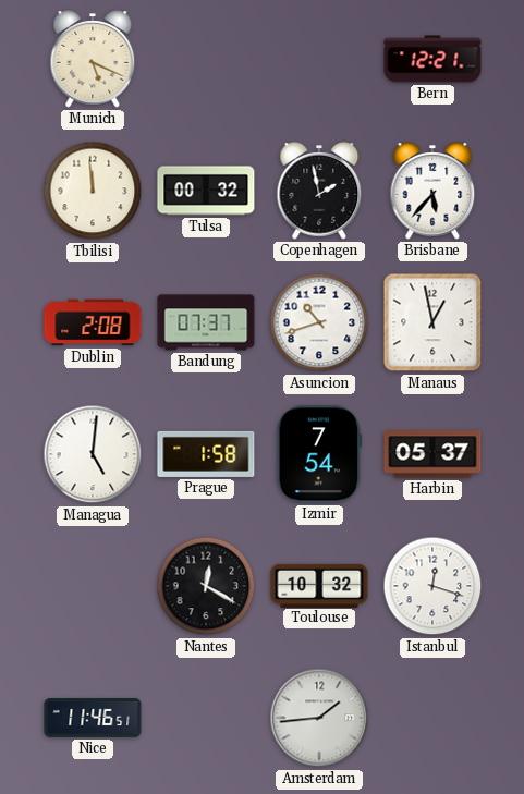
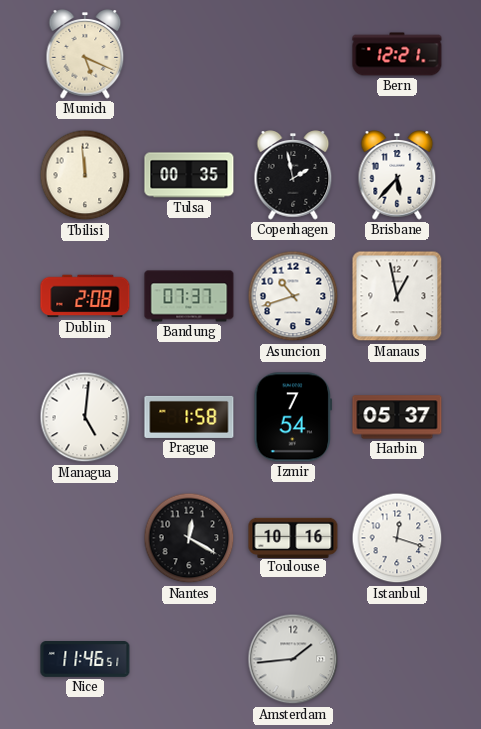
Tulsa: 00:32 -> 00:35 (189, 175)
Toulouse: 10:32 -> 10:16 (293, 537)
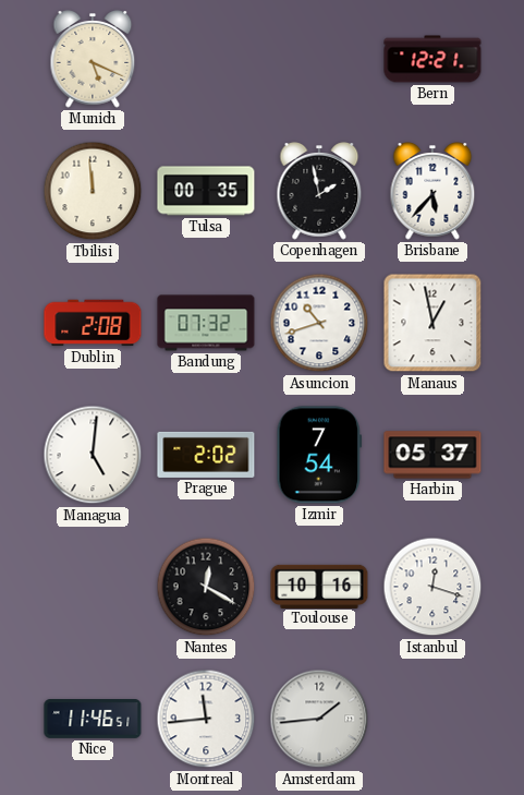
Bandung: 07:37 -> 07:32 (206, 323)
Prague: 1:58 -> 2:02 (206, 455)
Montreal: none -> 11:44 (206, 719)
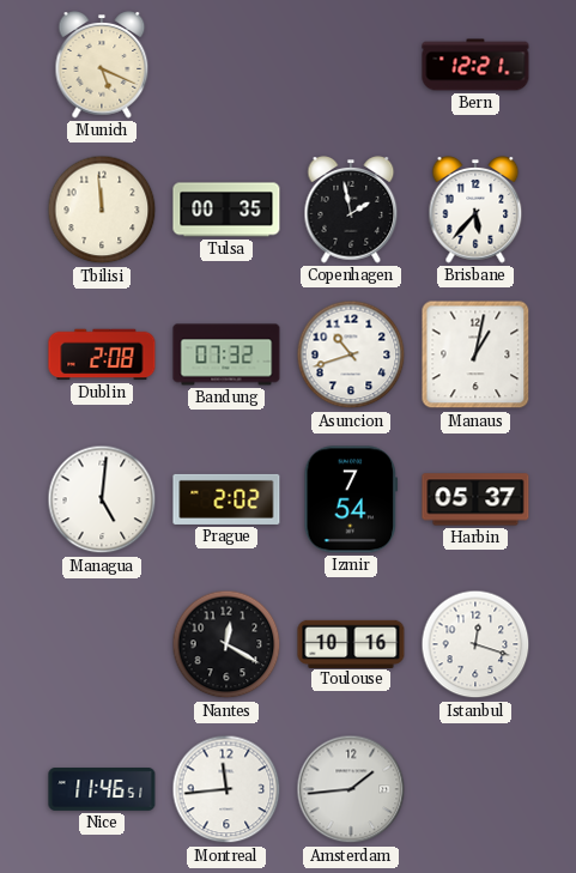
Manaus: 12:58 -> 1:02 (475, 354)
